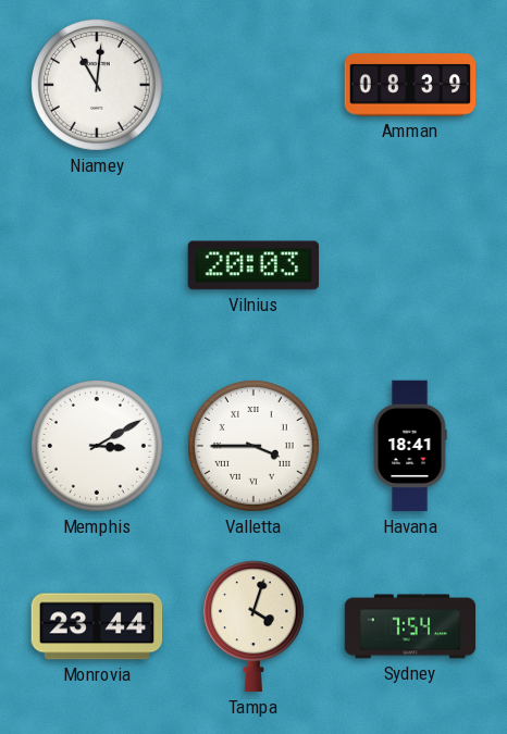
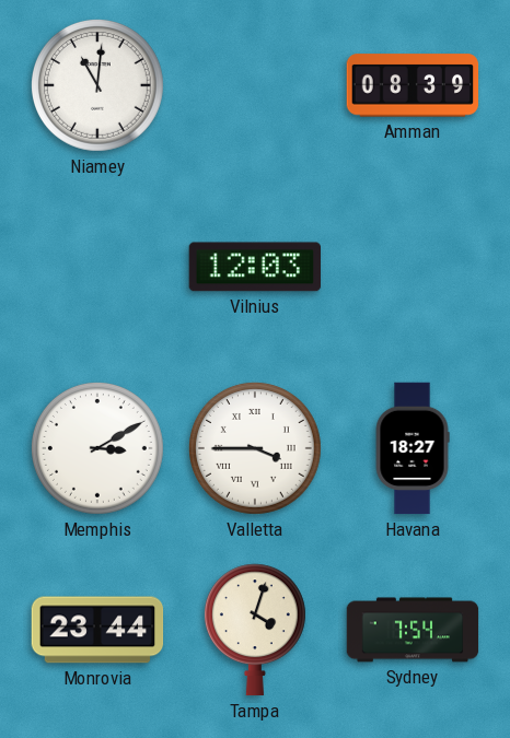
Vilnius: 20:03 -> 12:03 (254, 267)
Havana: 18:41 -> 18:27 (413, 448)
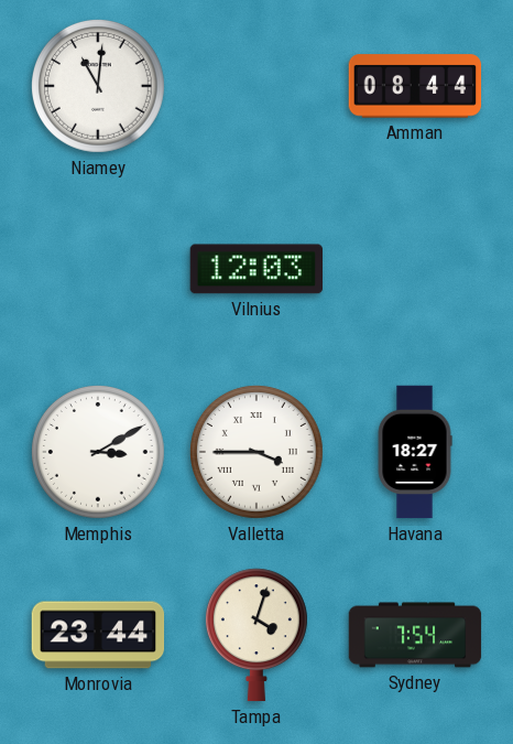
Amman: 08:39 -> 08:44 (415, 86)
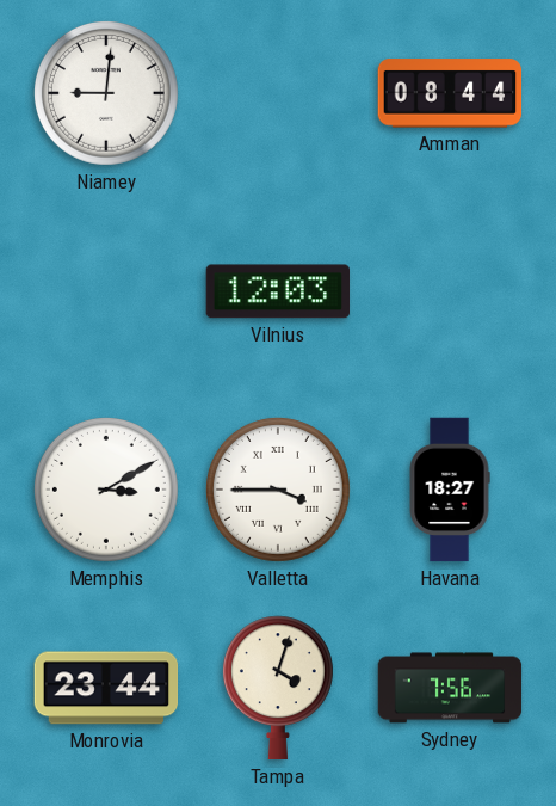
Niamey: 11:01 -> 9:01 (106, 93)
Sydney: 7:54 -> 7:56 (450, 688)
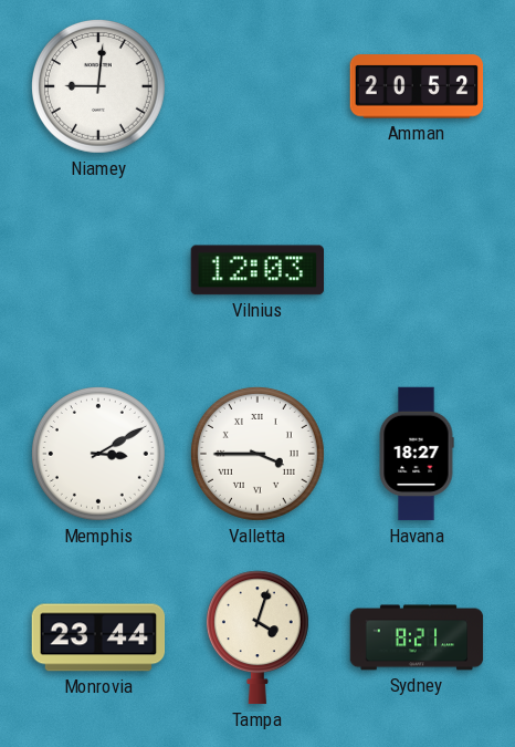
Amman: 08:44 -> 20:52 (417, 86)
Sydney: 7:56 -> 8:21 (417, 637)
